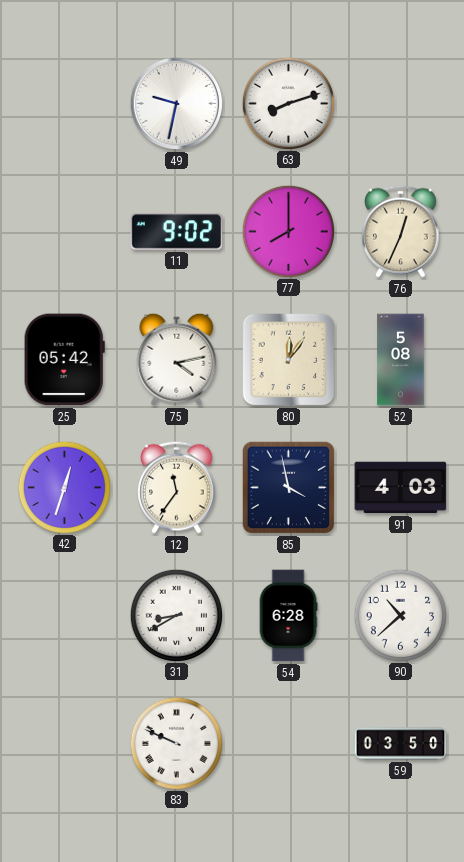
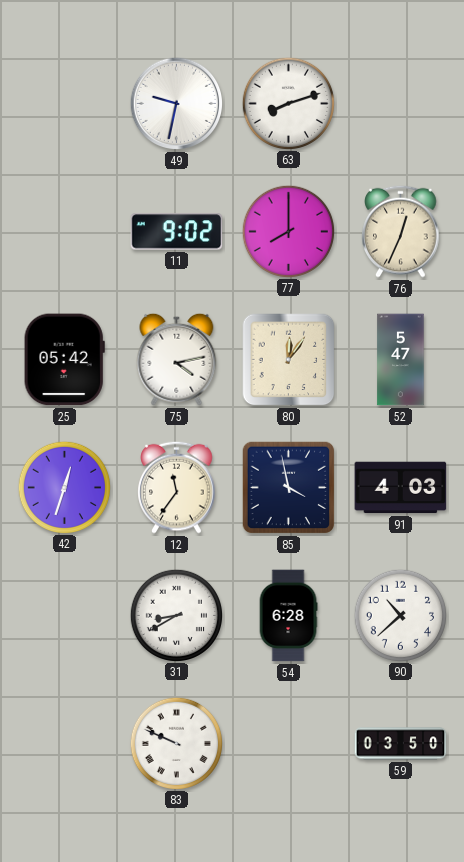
52: 5:08 -> 5:47 (401, 360)
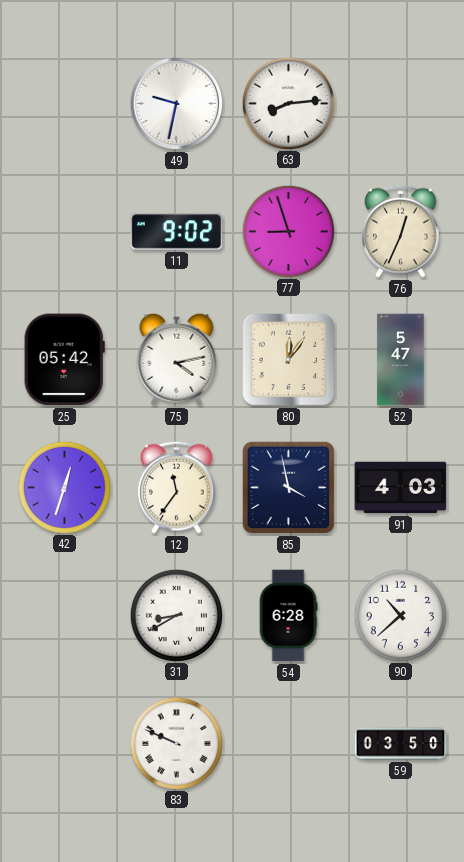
63: 8:12 -> 8:14 (288, 103)
77: 8:00 -> 8:57 (288, 231)
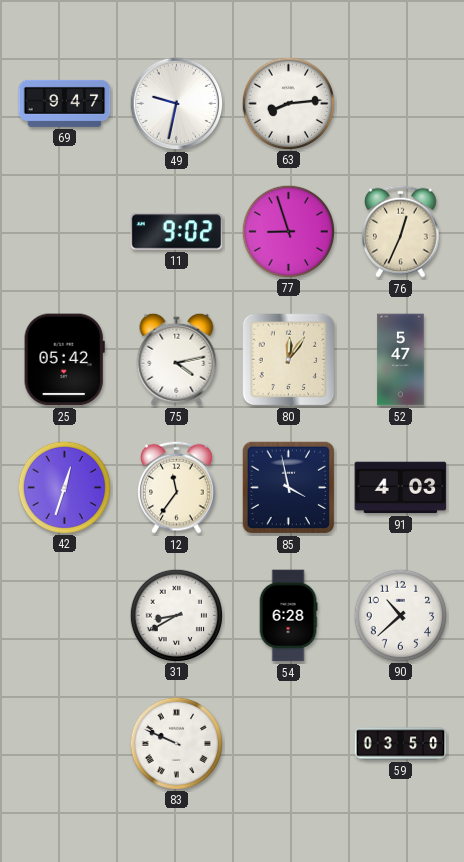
69: none -> 9:47 (65, 103)
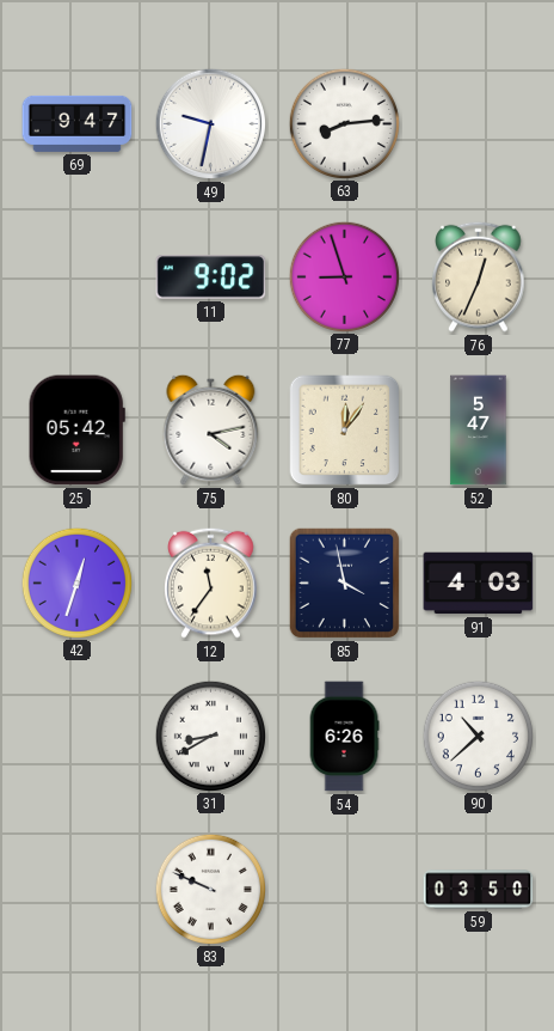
54: 6:28 -> 6:26 (344, 737)
